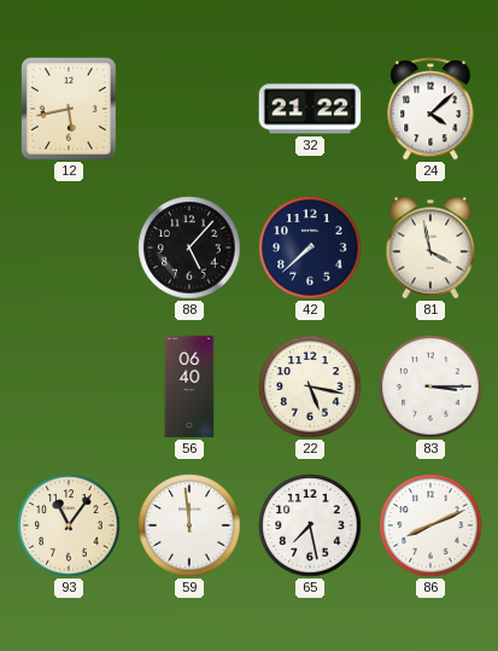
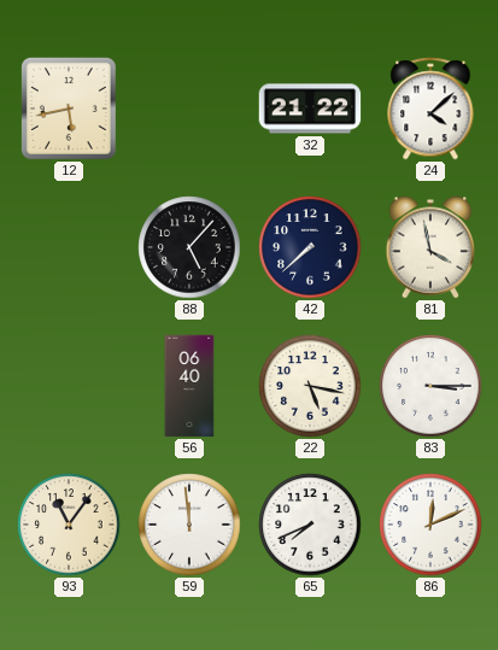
65: 7:28 -> 7:41 (310, 525)
86: 8:11 -> 12:11 (430, 525)
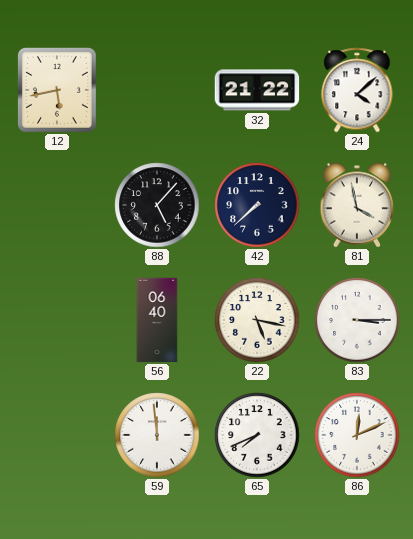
93: 11:06 -> none (69, 525)
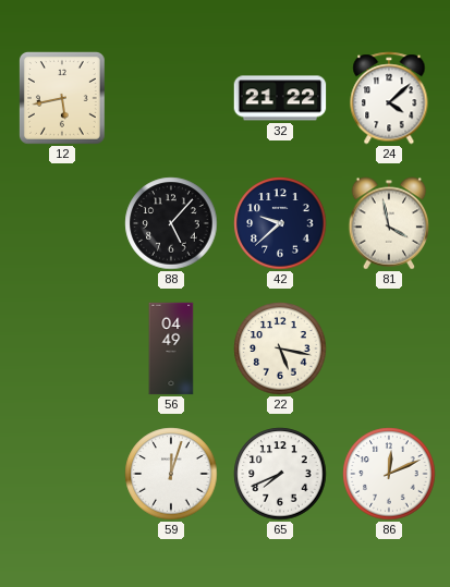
42: 7:38 -> 9:38 (280, 223)
56: 06:40 -> 04:49 (171, 348)
83: 3:15 -> none (357, 320)
59: 11:59 -> 12:03 (171, 474)
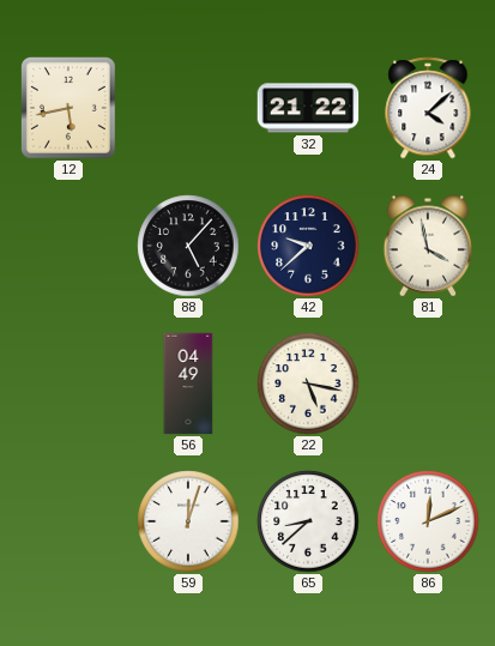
65: 7:41 -> 8:38 (308, 521)
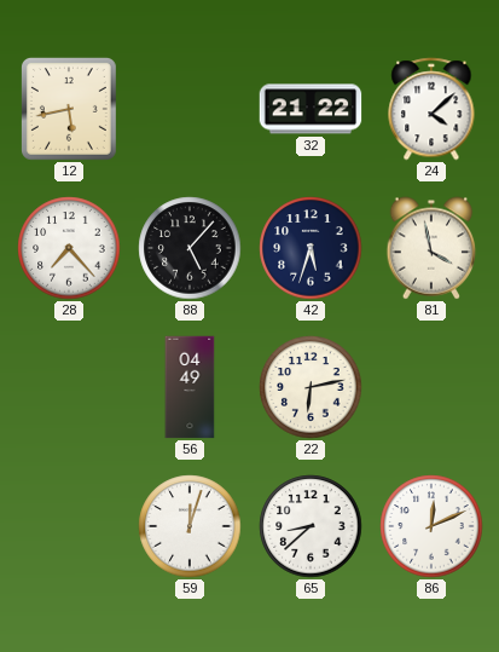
28: none -> 7:23 (69, 248)
42: 9:38 -> 5:33 (311, 248)
22: 5:17 -> 6:13 (311, 387)
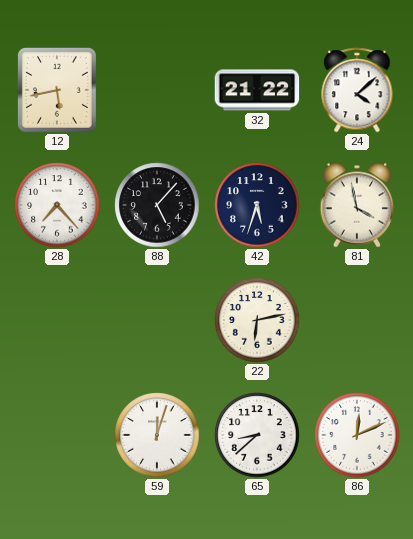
56: 04:49 -> none (190, 387)
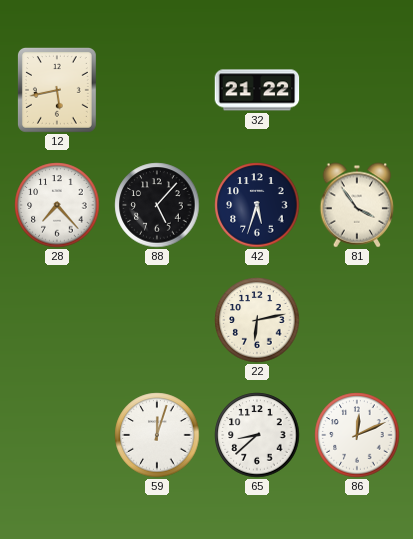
24: 4:08 -> none (357, 90)
81: 3:58 -> 3:54 (357, 205)
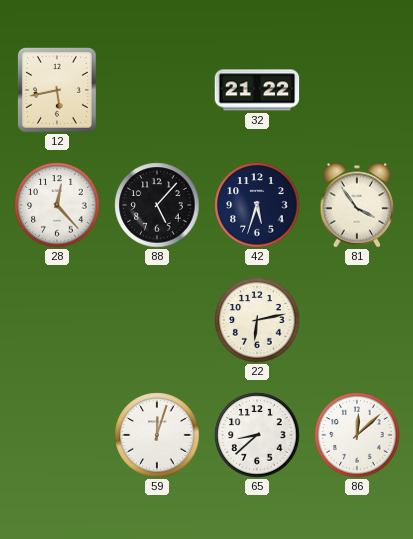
28: 7:23 -> 12:23 (57, 205)
86: 12:11 -> 12:08 (357, 435)
